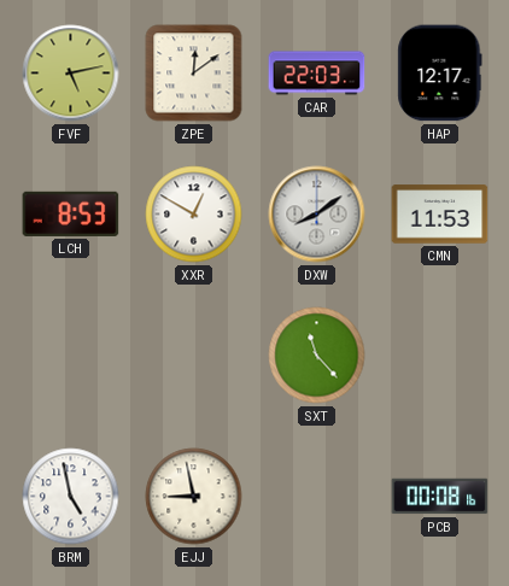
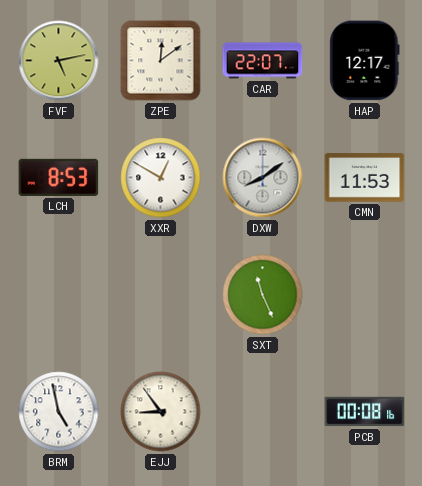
CAR: 22:03 -> 22:07 (263, 61)
SXT: 11:23 -> 11:26 (263, 295)
EJJ: 8:58 -> 8:54 (161, 412)
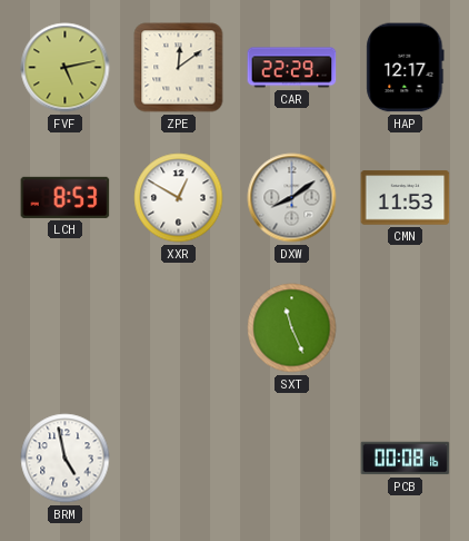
CAR: 22:07 -> 22:29 (292, 68)
EJJ: 8:54 -> none (161, 412)
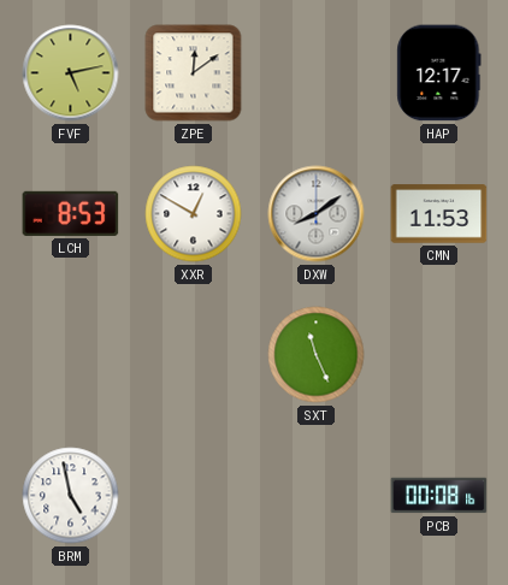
CAR: 22:29 -> none (292, 68)
